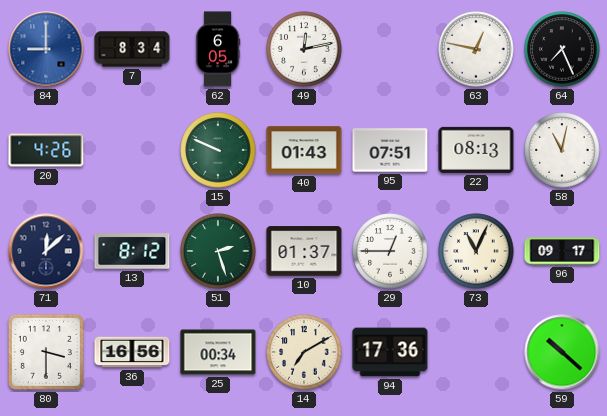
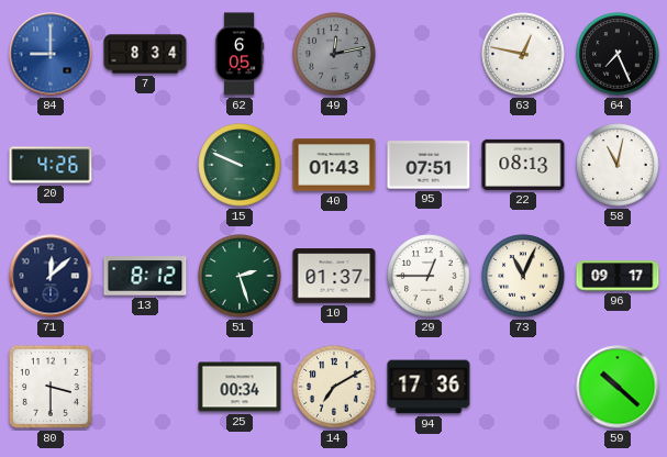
49 dial: white -> grey (334, 54)
36: 16:56 -> none (132, 352)
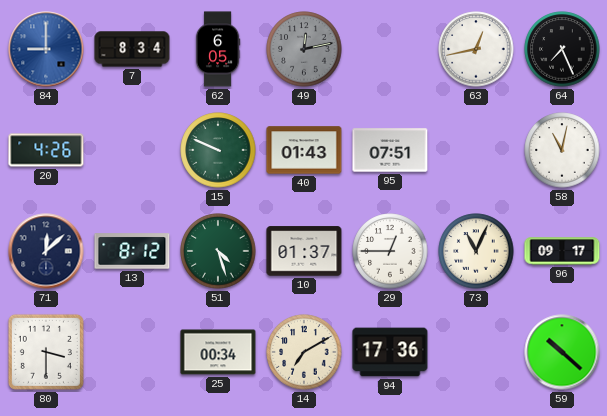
63: 12:47 -> 12:43 (476, 49)
22: 08:13 -> none (523, 165)
51: 2:27 -> 4:27 (218, 251)
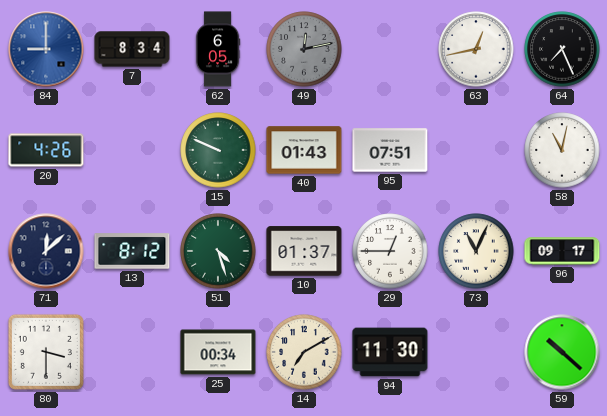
94: 17:36 -> 11:30 (390, 352)
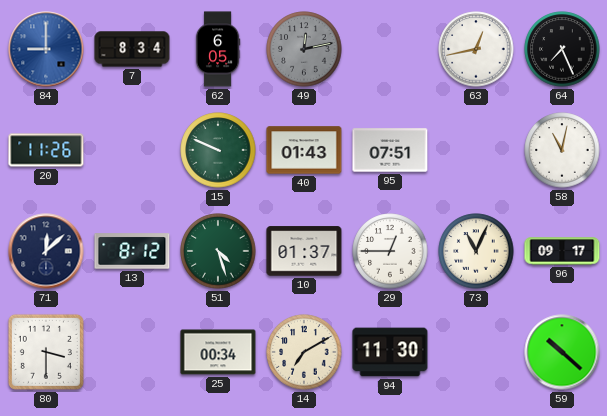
20: 4:26 -> 11:26 (46, 150)
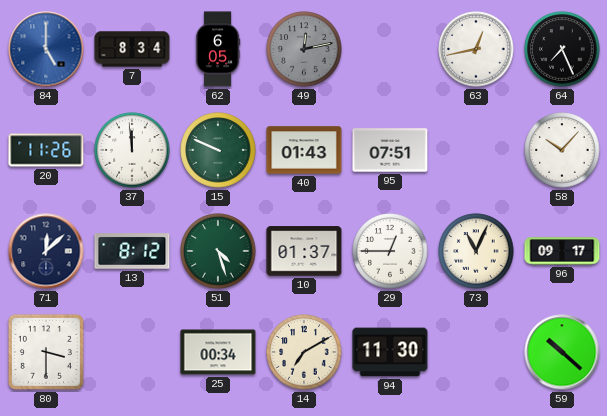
84: 9:00 -> 5:00 (46, 49)
37: none -> 11:59 (132, 150)
58: 11:02 -> 10:07 (562, 150)
